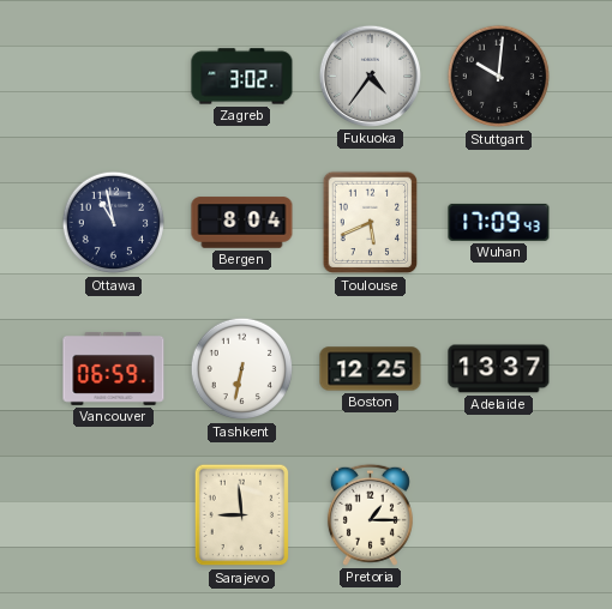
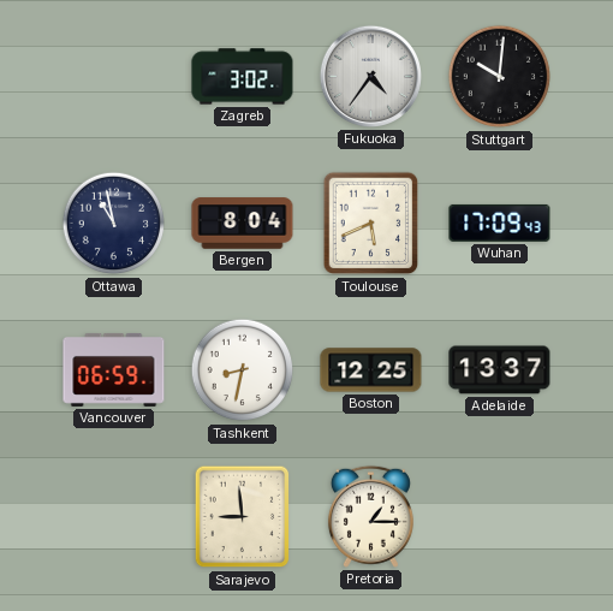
Tashkent: 6:32 -> 8:32 (243, 370)
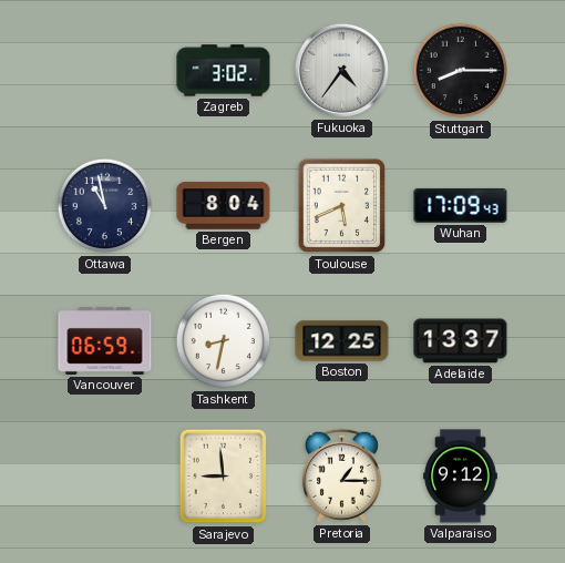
Stuttgart: 10:01 -> 8:15 (461, 71)
Valparaiso: none -> 9:12 (460, 477)
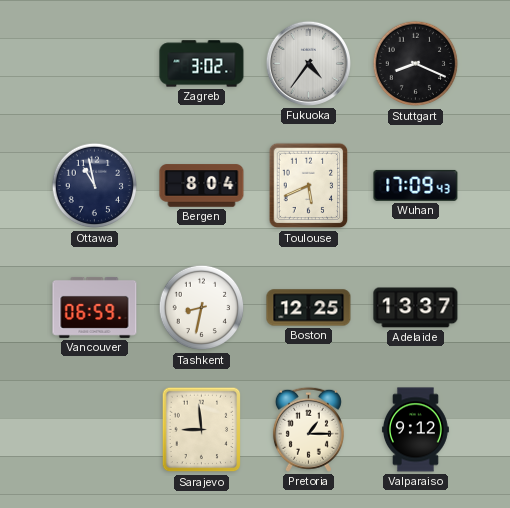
Stuttgart: 8:15 -> 8:19 (416, 64)
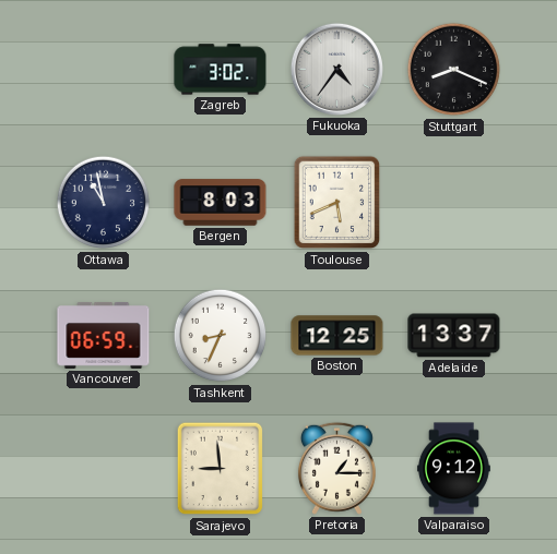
Bergen: 8:04 -> 8:03 (221, 203)
Wuhan: 17:09 -> none (416, 185)
Tashkent: 8:32 -> 8:34 (221, 336)
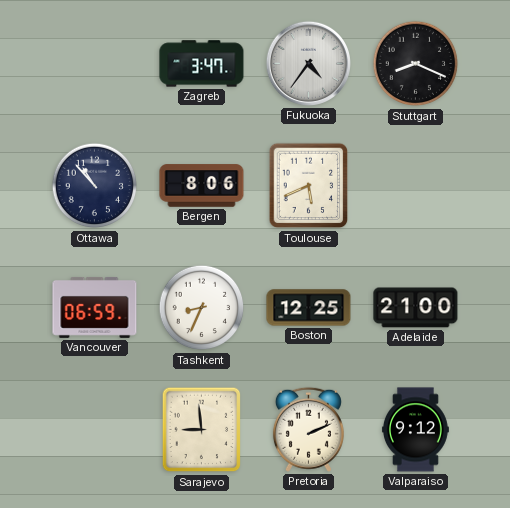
Zagreb: 3:02 -> 3:47 (202, 64)
Ottawa: 10:58 -> 10:53 (95, 186)
Bergen: 8:03 -> 8:06 (202, 186)
Adelaide: 13:37 -> 21:00 (416, 308)
Pretoria: 1:15 -> 2:11 (308, 429)
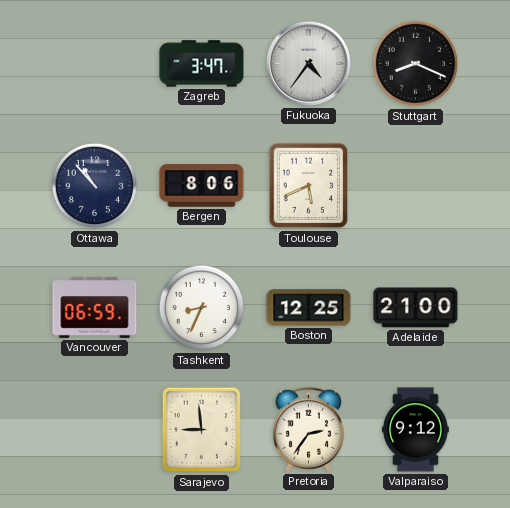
Pretoria: 2:11 -> 2:36 (308, 429)
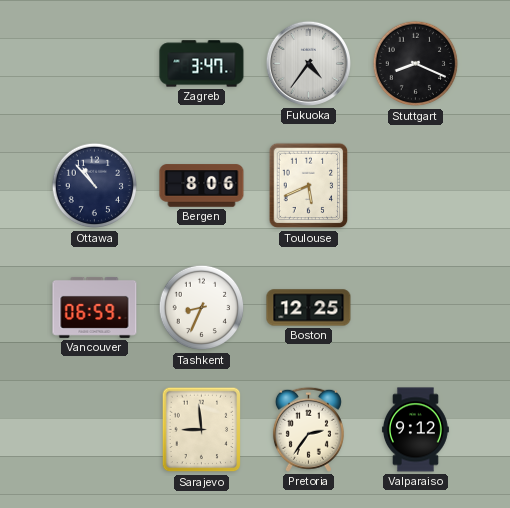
Adelaide: 21:00 -> none (416, 308)
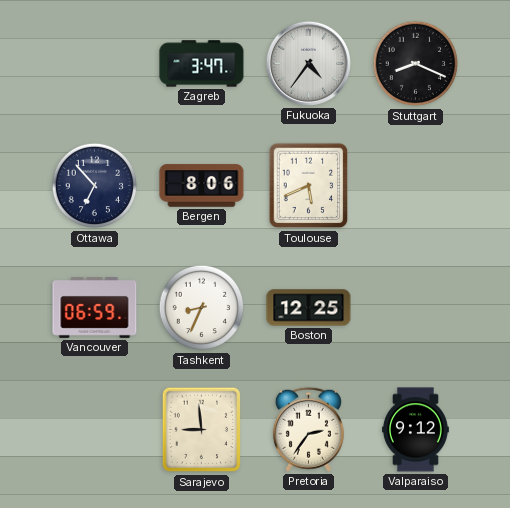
Ottawa: 10:53 -> 6:53 (95, 186)
